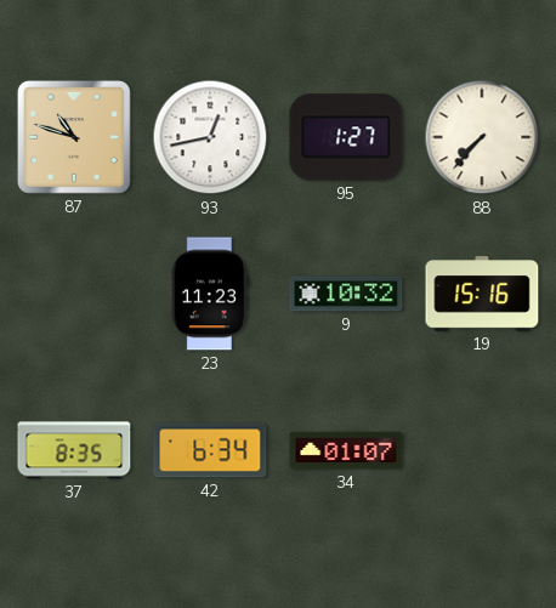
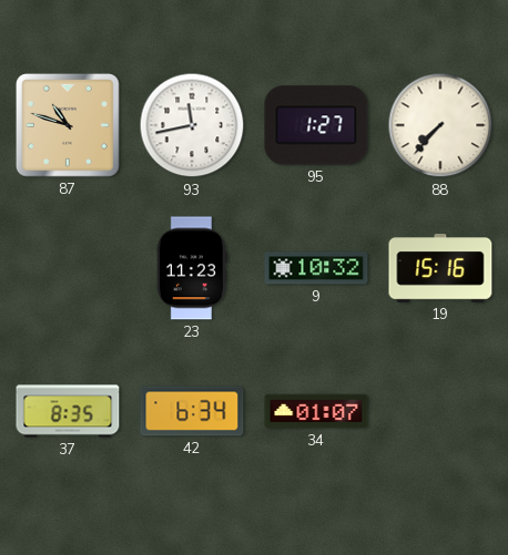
93: 12:43 -> 11:43 (192, 125)
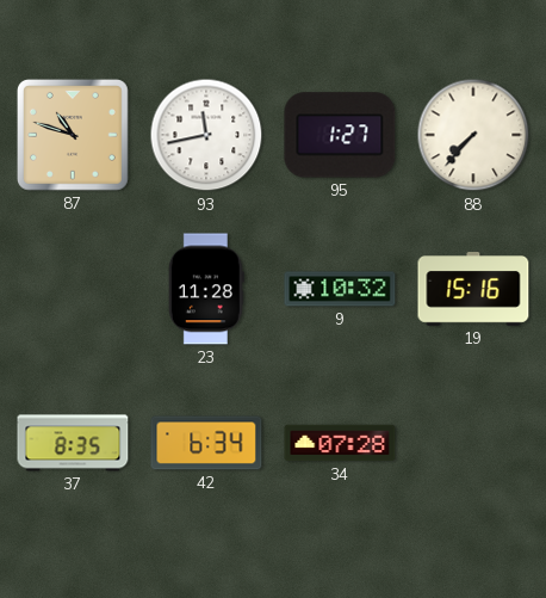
23: 11:23 -> 11:28 (206, 289)
34: 01:07 -> 07:28 (340, 443)
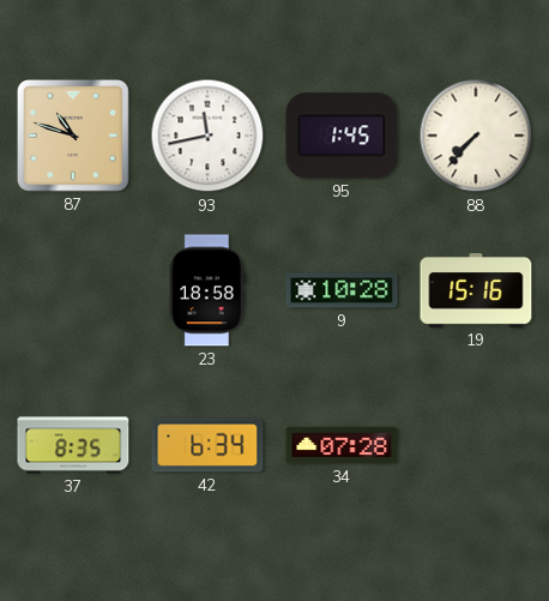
95: 1:27 -> 1:45 (342, 136)
23: 11:28 -> 18:58 (207, 290)
9: 10:32 -> 10:28 (342, 290)
